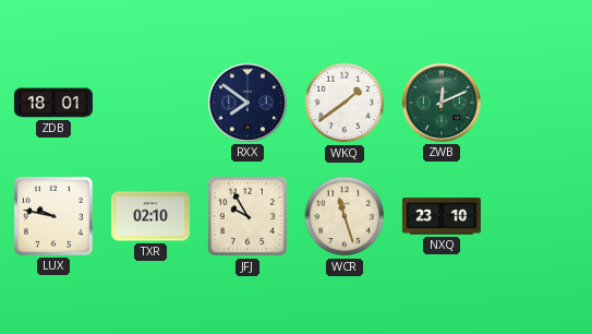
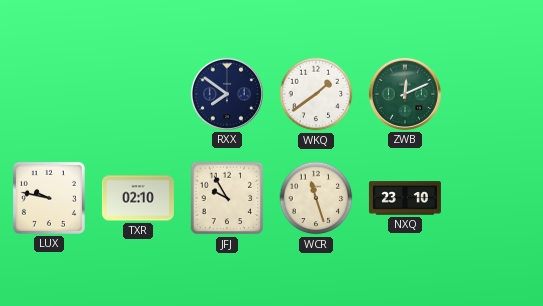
ZDB: 18:01 -> none (53, 103)
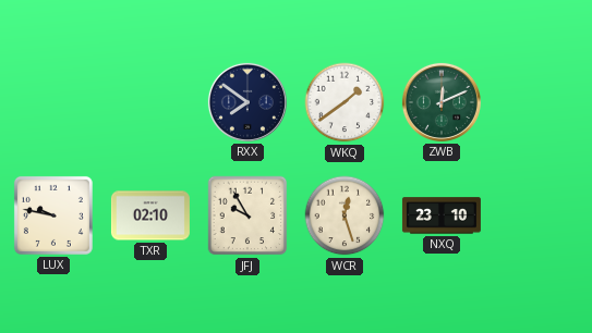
WCR: 11:27 -> 12:27 (345, 215)
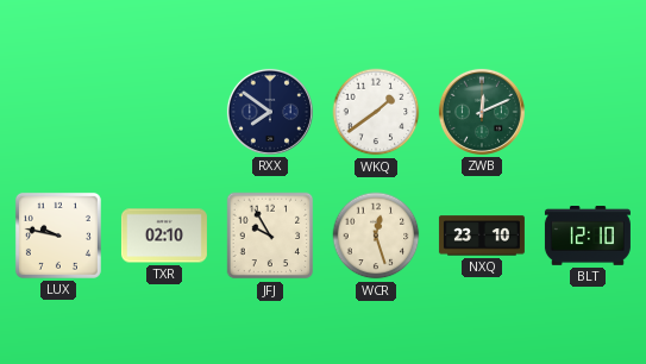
BLT: none -> 12:10 (588, 236)
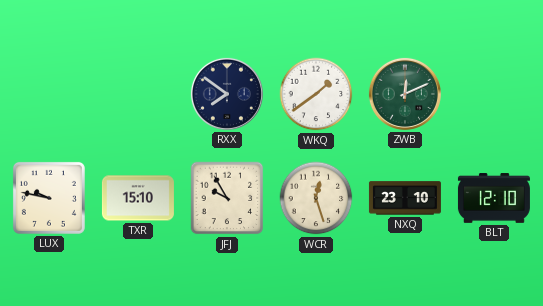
TXR: 02:10 -> 15:10 (138, 198)
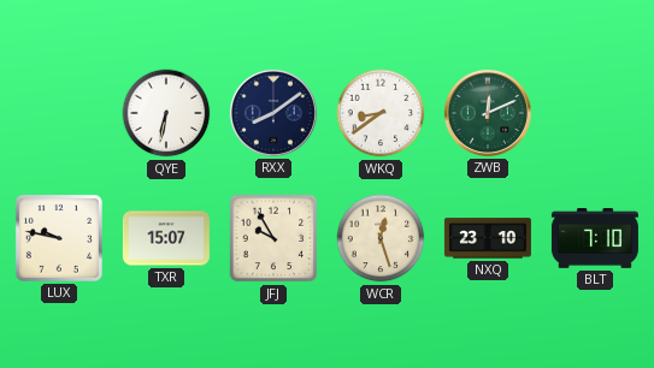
QYE: none -> 6:32 (166, 113)
RXX: 7:51 -> 8:09 (273, 113)
WKQ: 1:39 -> 8:39 (381, 113)
TXR: 15:10 -> 15:07 (166, 238)
BLT: 12:10 -> 7:10 (595, 238)
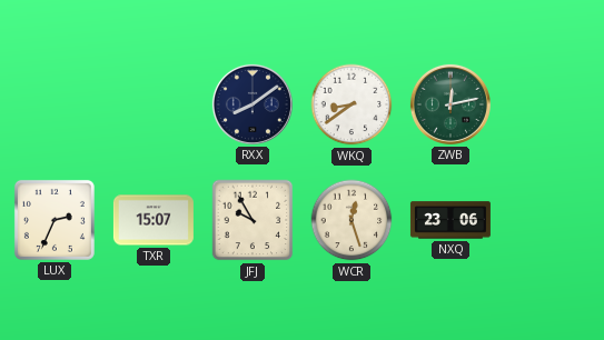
QYE: 6:32 -> none (166, 113)
ZWB: 12:11 -> 12:13 (450, 104)
LUX: 9:47 -> 2:34 (55, 220)
NXQ: 23:10 -> 23:06 (450, 220)
BLT: 7:10 -> none (595, 238)
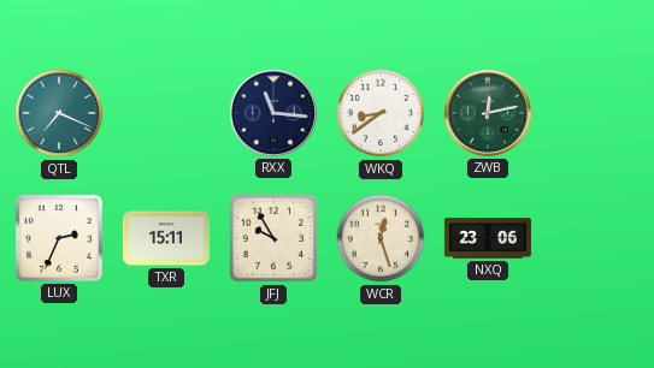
QTL: none -> 7:19 (59, 113)
RXX: 8:09 -> 11:16 (273, 113)
TXR: 15:07 -> 15:11 (166, 238)
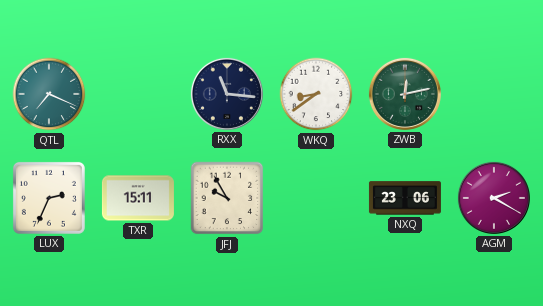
WCR: 12:27 -> none (381, 238)
AGM: none -> 2:20 (494, 198)
